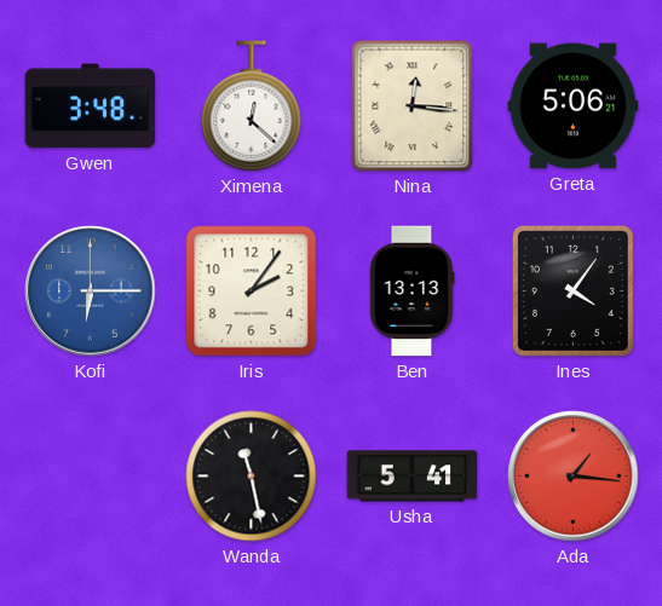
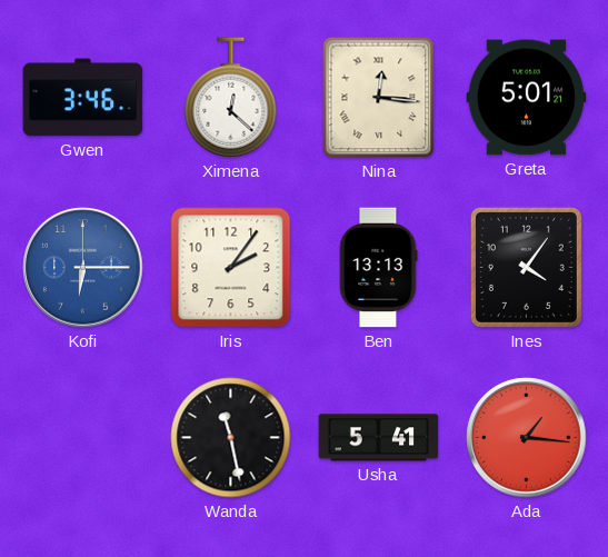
Gwen: 3:48 -> 3:46 (83, 98)
Greta: 5:06 -> 5:01 (527, 98)
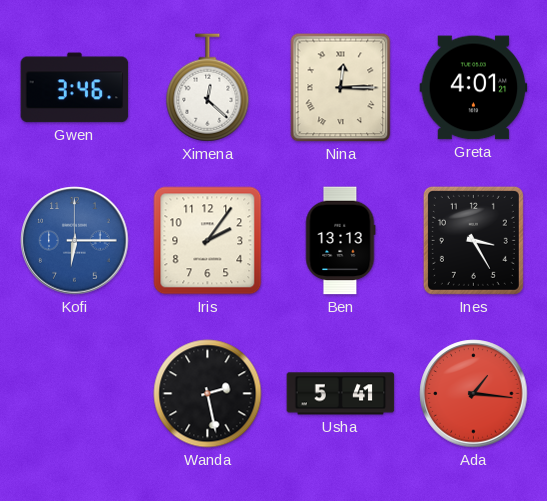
Nina: 12:16 -> 12:15 (341, 88)
Greta: 5:01 -> 4:01 (474, 88)
Ines: 4:06 -> 3:25 (473, 240)
Wanda: 11:28 -> 2:28 (208, 394)
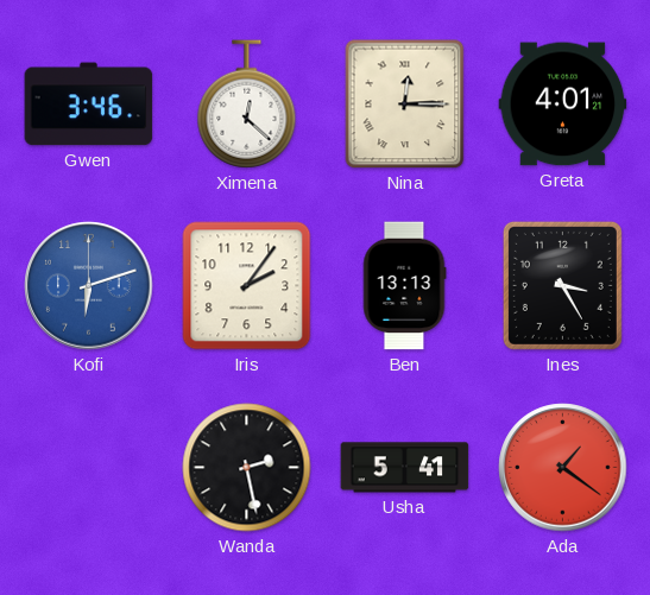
Kofi: 6:15 -> 6:12 (89, 286)
Ada: 1:16 -> 1:21 (563, 468)
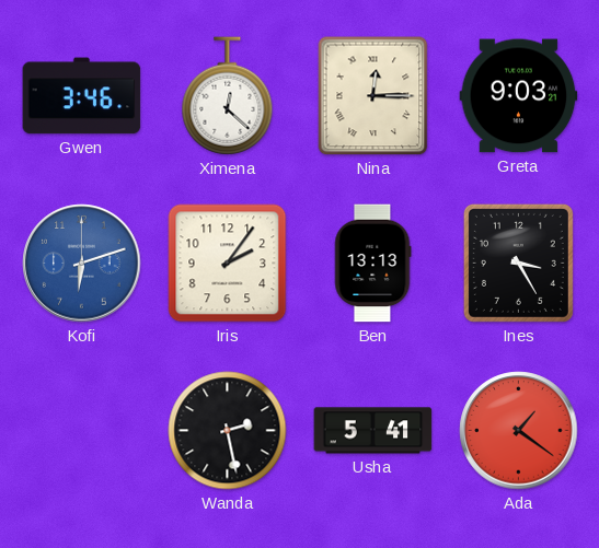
Greta: 4:01 -> 9:03 (519, 96)
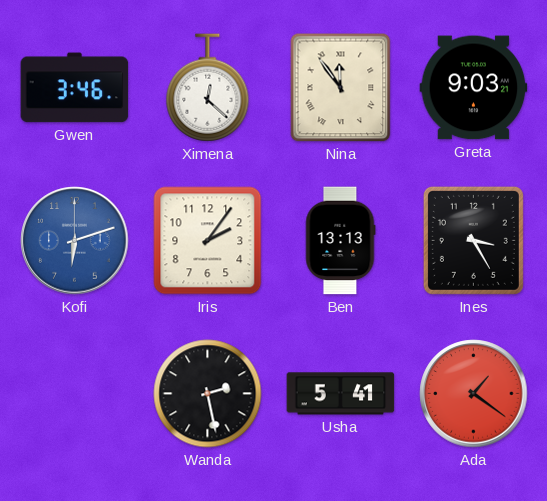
Nina: 12:15 -> 11:54 (341, 88)
